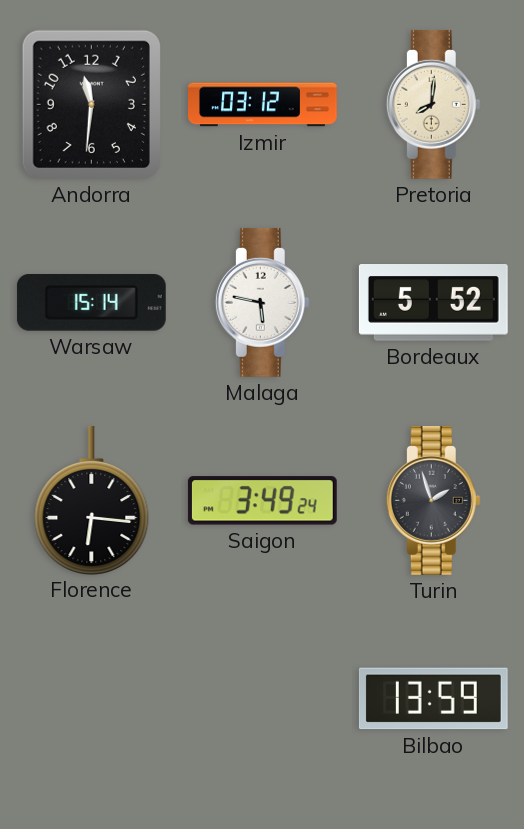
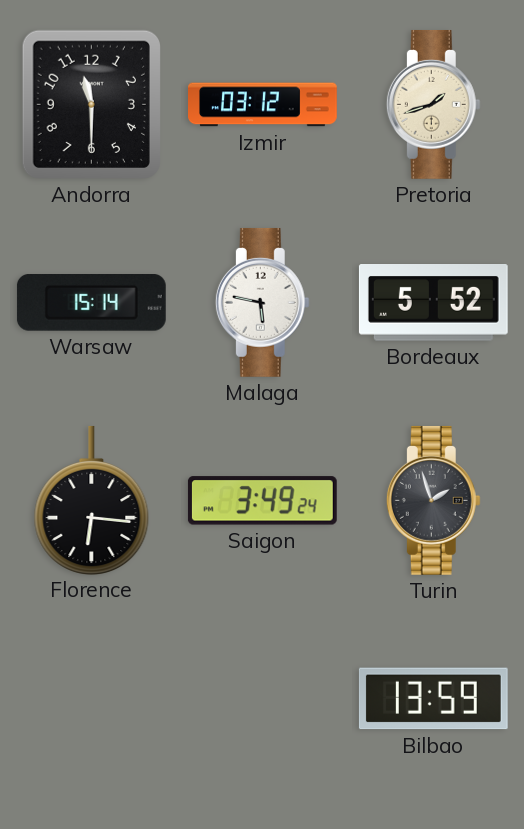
Andorra: 11:31 -> 11:30 (91, 104)
Pretoria: 8:01 -> 1:42 (433, 104)
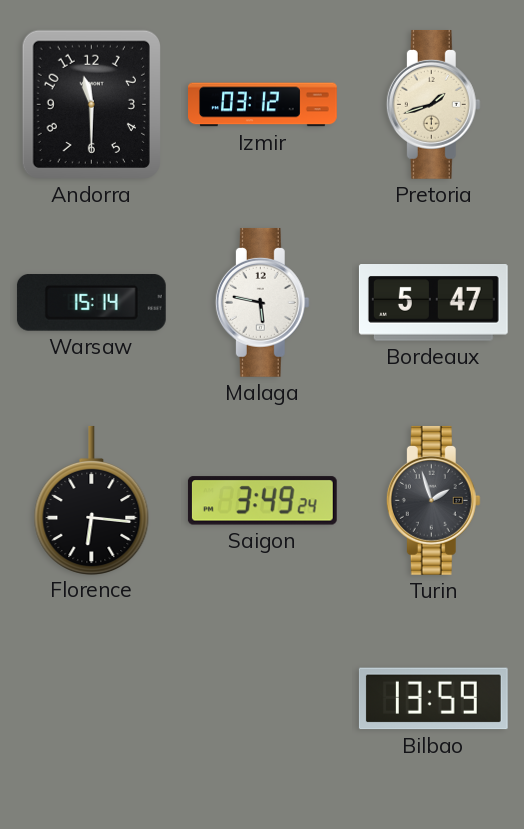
Bordeaux: 5:52 -> 5:47 (433, 303)
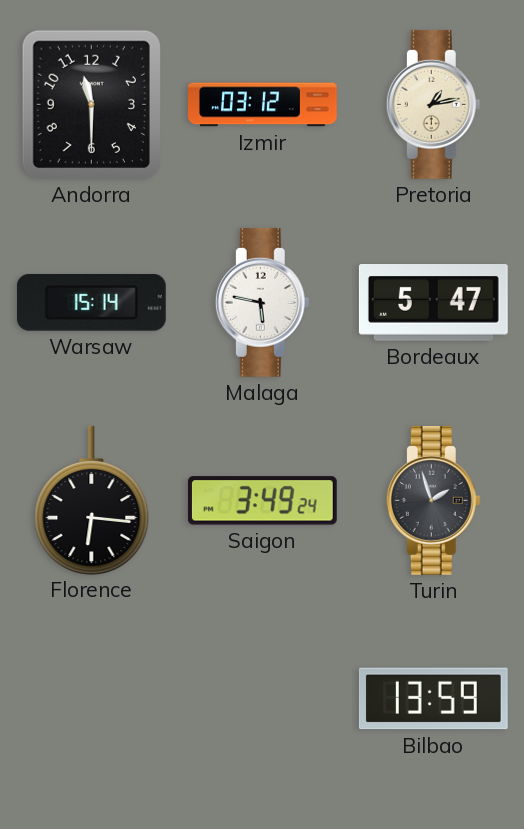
Pretoria: 1:42 -> 1:13 (433, 104)
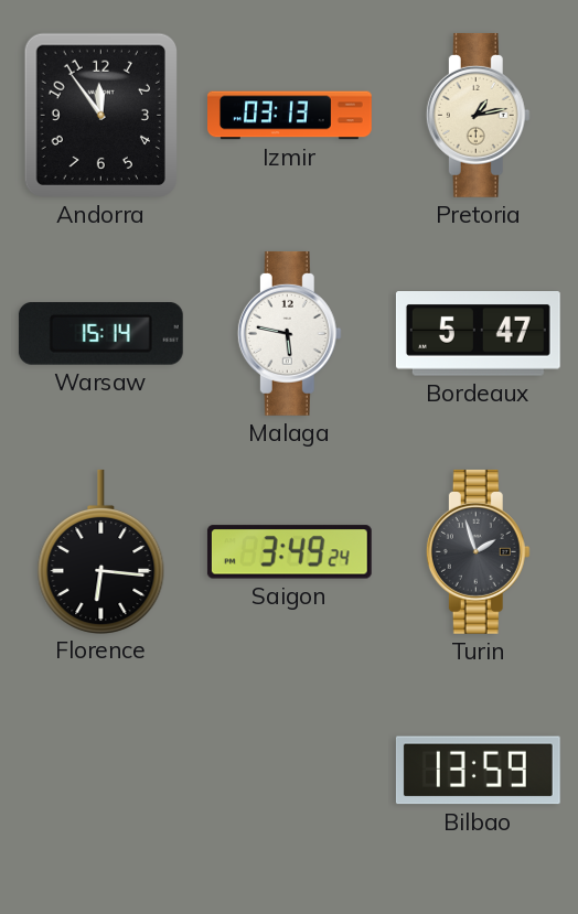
Andorra: 11:30 -> 11:54 (100, 115)
Izmir: 03:12 -> 03:13 (290, 116)
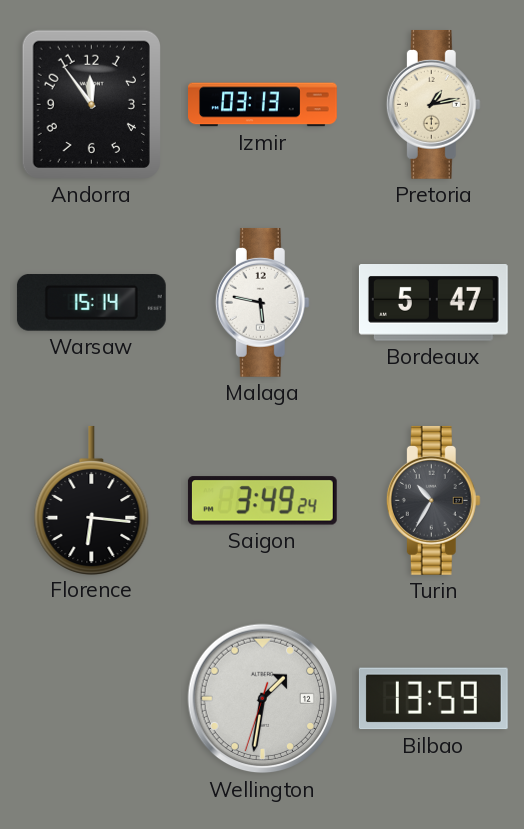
Turin: 1:57 -> 10:35 (433, 500)
Wellington: none -> 1:31 (263, 699)
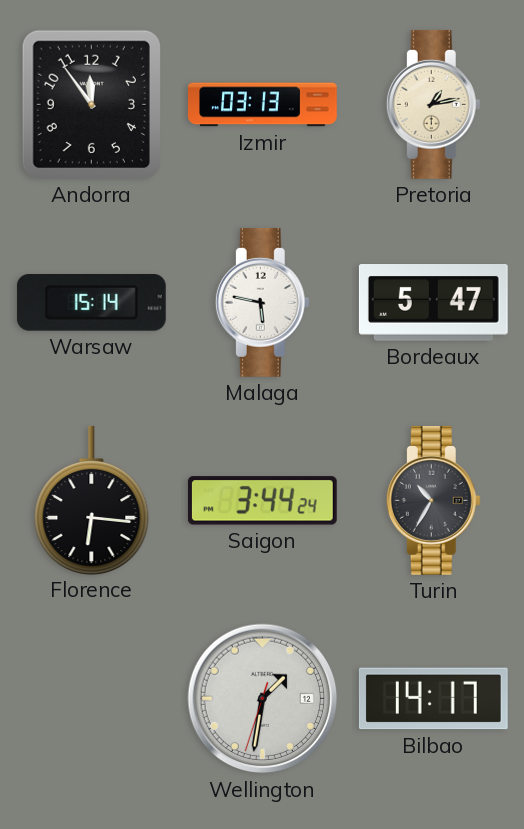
Saigon: 3:49 -> 3:44 (262, 501)
Bilbao: 13:59 -> 14:17 (433, 699)
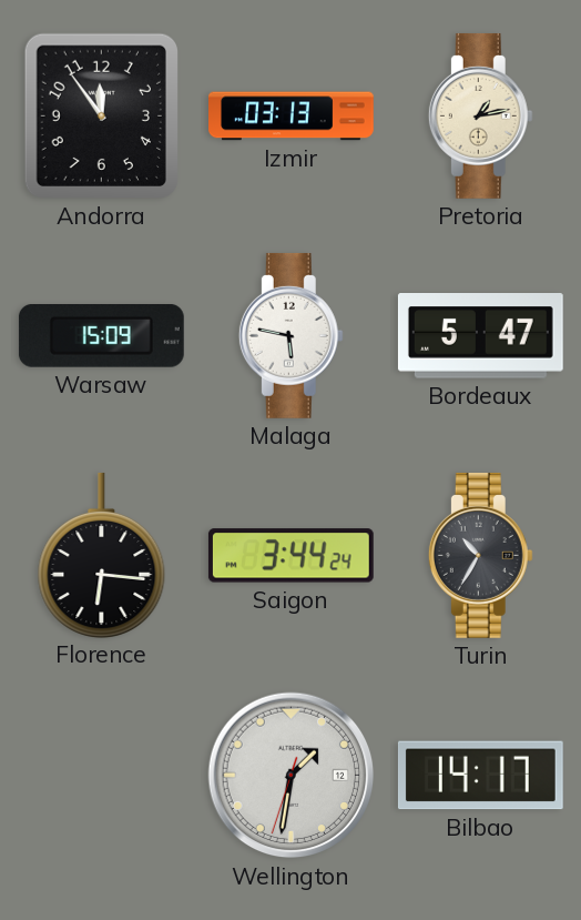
Warsaw: 15:14 -> 15:09 (101, 336)
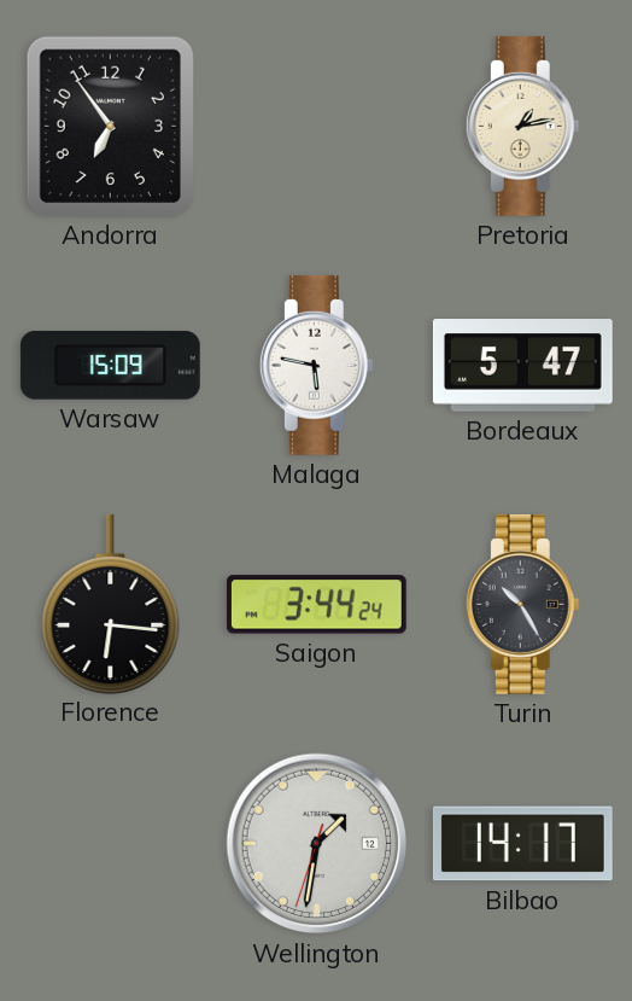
Andorra: 11:54 -> 6:54 (110, 126)
Izmir: 03:13 -> none (292, 117)
Turin: 10:35 -> 10:25 (522, 604)
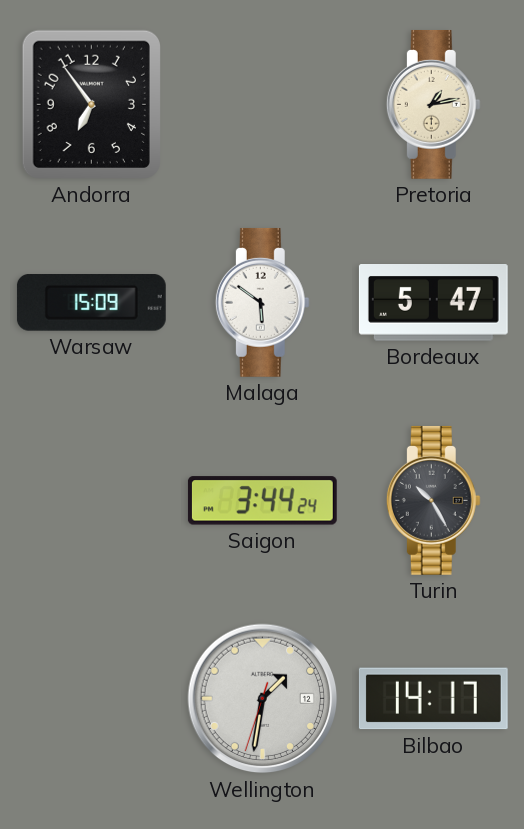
Malaga: 5:47 -> 5:51 (262, 302)
Florence: 6:16 -> none (111, 604)
